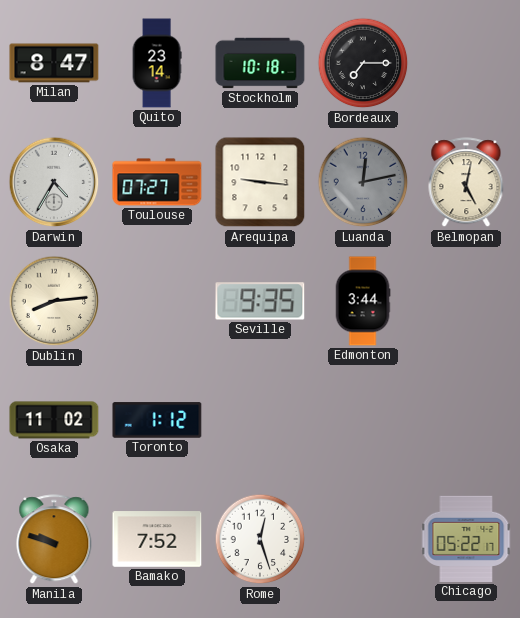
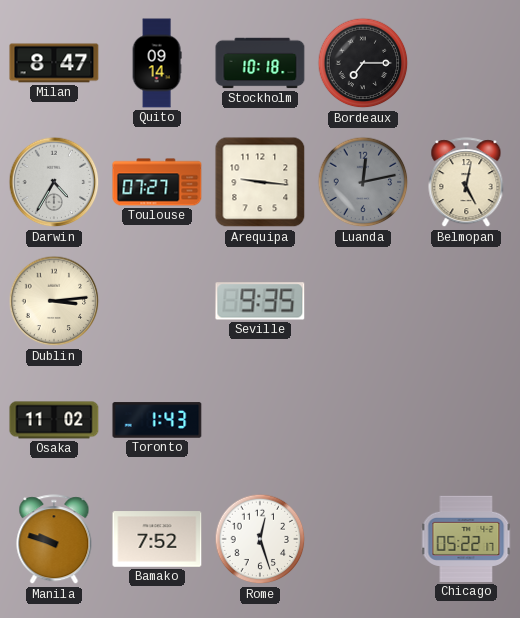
Quito: 23:14 -> 09:14 (157, 63)
Dublin: 8:14 -> 3:14 (54, 301)
Edmonton: 3:44 -> none (363, 301)
Toronto: 1:12 -> 1:43 (157, 420)
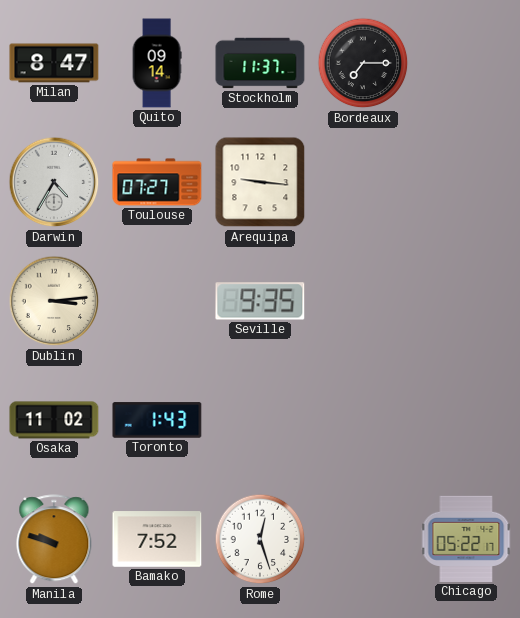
Stockholm: 10:18 -> 11:37 (260, 63)
Luanda: 12:13 -> none (363, 182)
Belmopan: 5:02 -> none (466, 183)
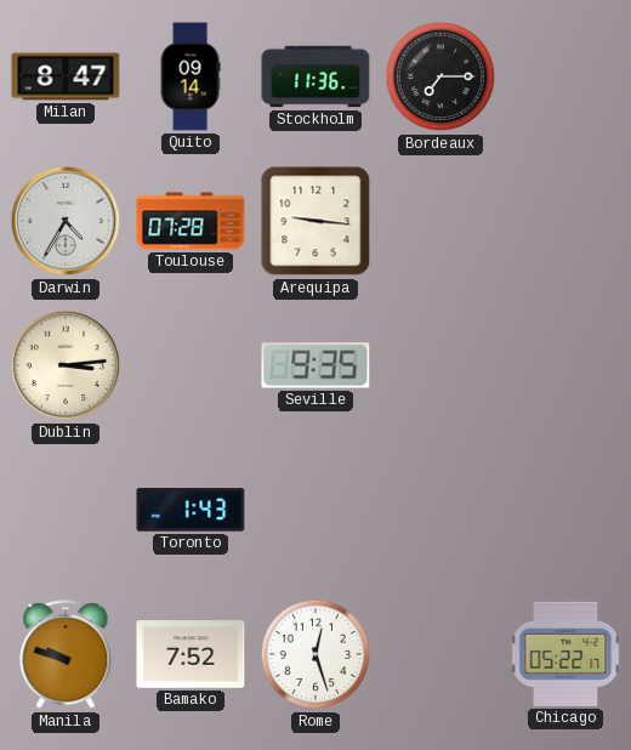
Stockholm: 11:37 -> 11:36 (315, 76)
Toulouse: 07:27 -> 07:28 (191, 221)
Osaka: 11:02 -> none (54, 420)
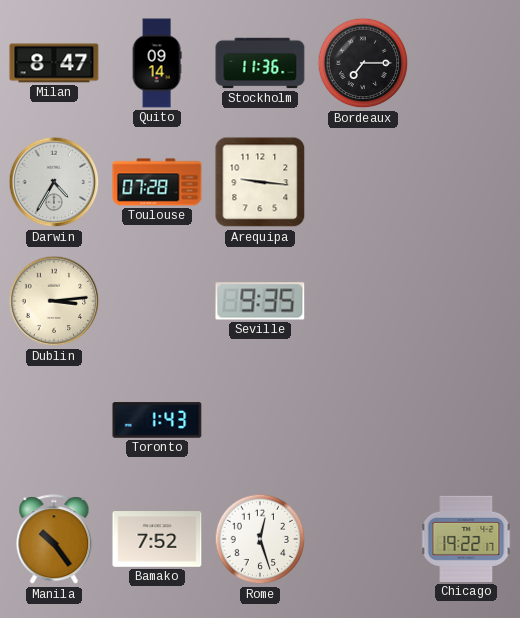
Manila: 9:48 -> 10:24 (54, 540)
Chicago: 05:22 -> 19:22 (466, 539)
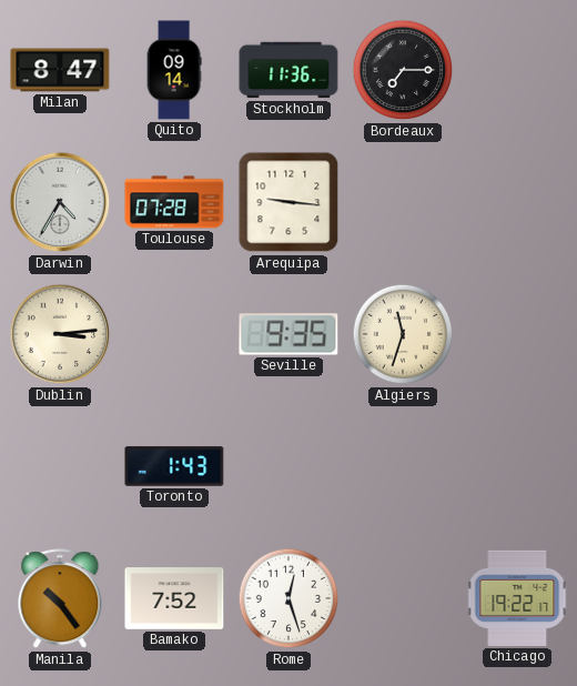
Algiers: none -> 11:33 (403, 334)
